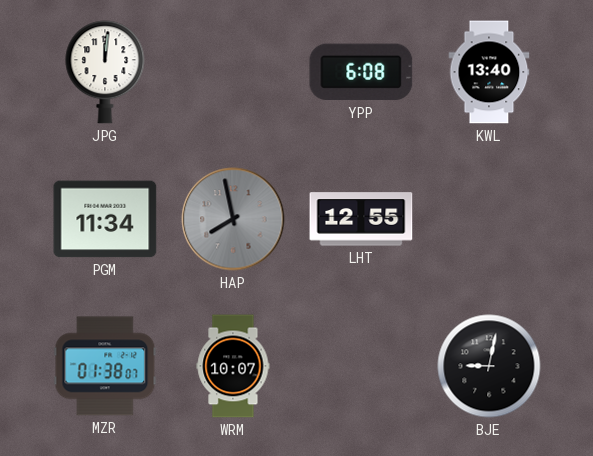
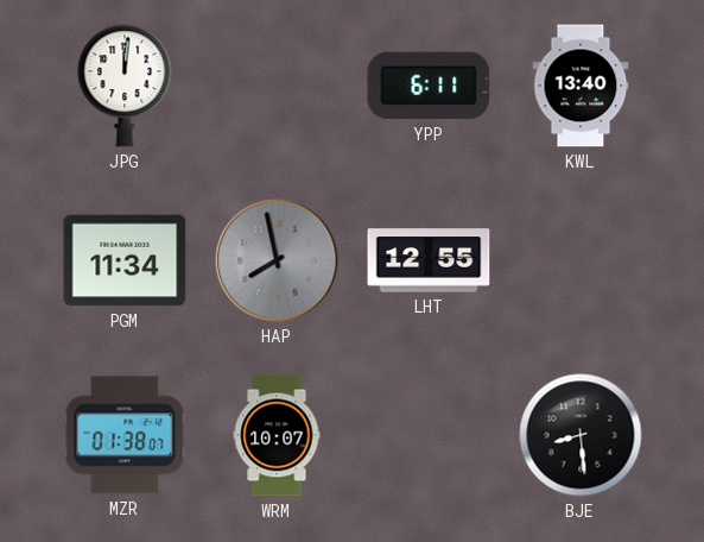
YPP: 6:08 -> 6:11 (429, 86)
BJE: 9:02 -> 8:29 (581, 435)
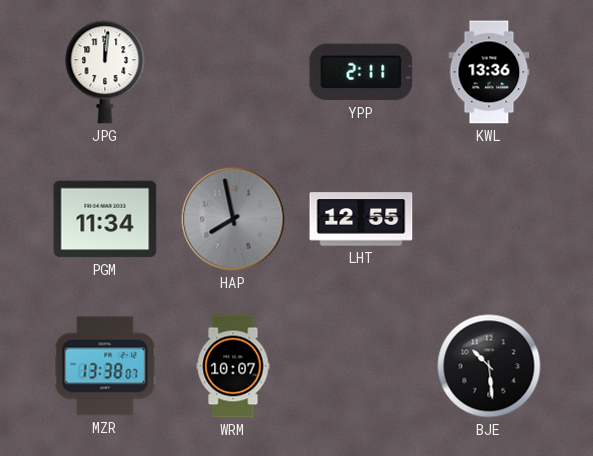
YPP: 6:11 -> 2:11 (361, 72)
KWL: 13:40 -> 13:36 (489, 72)
MZR: 01:38 -> 13:38 (105, 366)
BJE: 8:29 -> 10:29 (489, 366)
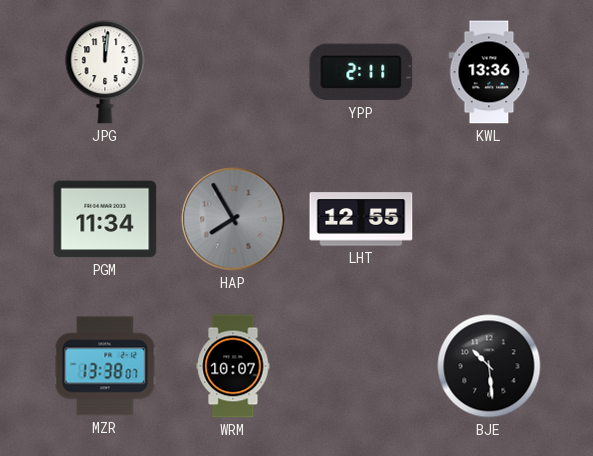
HAP: 7:58 -> 7:55 (233, 219)
